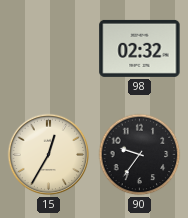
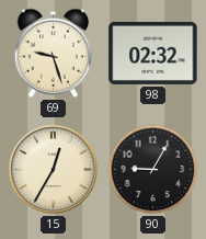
69: none -> 9:27 (54, 53)
90: 9:36 -> 9:05 (153, 170)
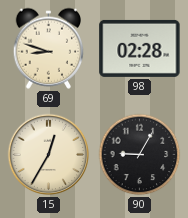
69: 9:27 -> 8:48 (49, 48)
98: 02:32 -> 02:28 (140, 48)
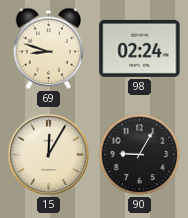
98: 02:28 -> 02:24 (140, 48)
15: 12:35 -> 12:05 (49, 155)
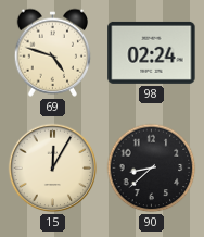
69: 8:48 -> 4:48 (53, 52)
90: 9:05 -> 8:38 (152, 169)
